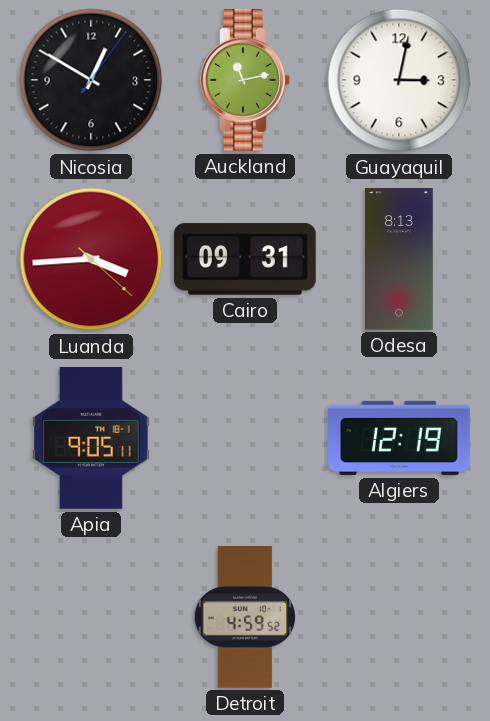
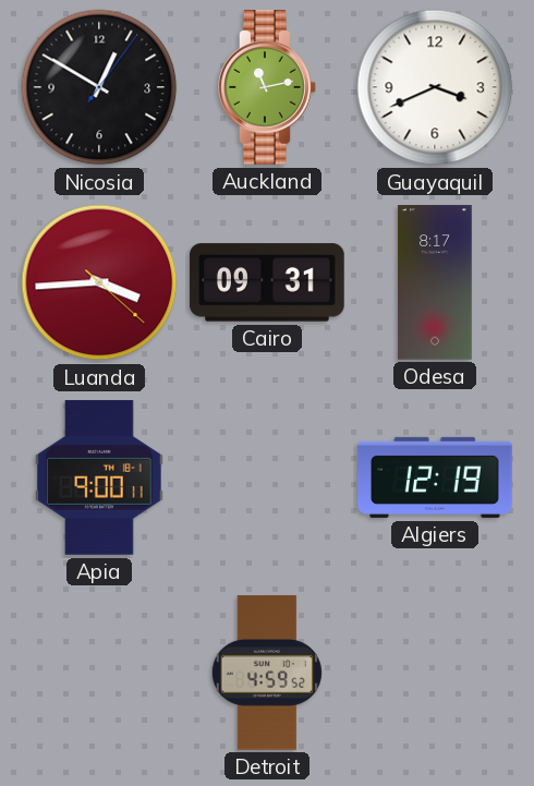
Guayaquil: 3:02 -> 3:41 (435, 87)
Odesa: 8:13 -> 8:17 (436, 282)
Apia: 9:05 -> 9:00 (100, 477)
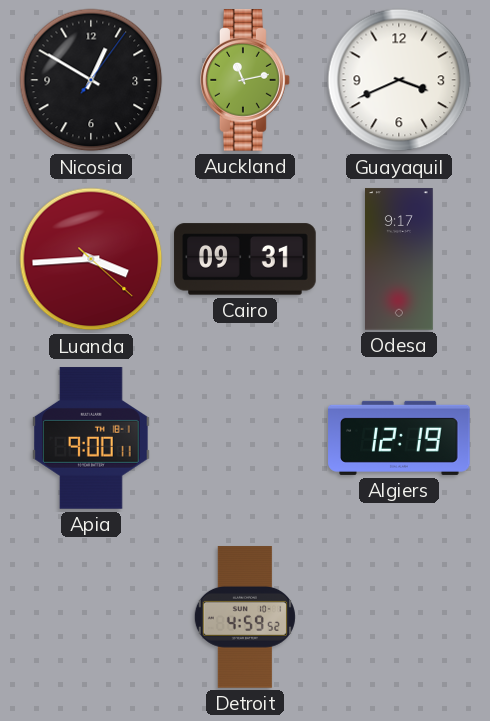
Odesa: 8:17 -> 9:17 (400, 259)
